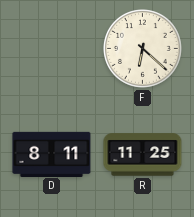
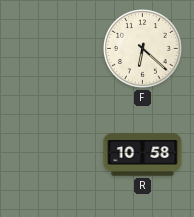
D: 8:11 -> none (52, 154)
R: 11:25 -> 10:58 (143, 155)
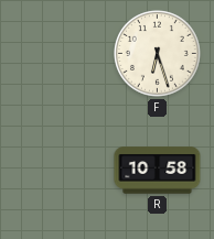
F: 6:22 -> 6:27 (158, 54)
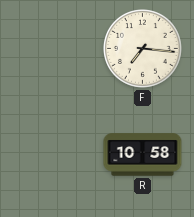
F: 6:27 -> 7:16 (143, 49)
